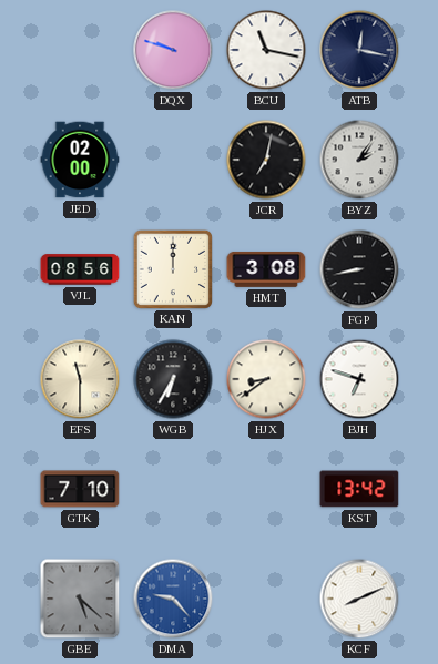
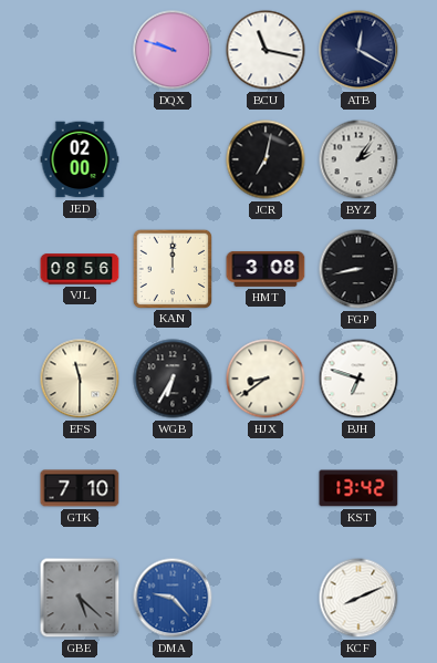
ATB: 12:17 -> 12:20 (358, 50)
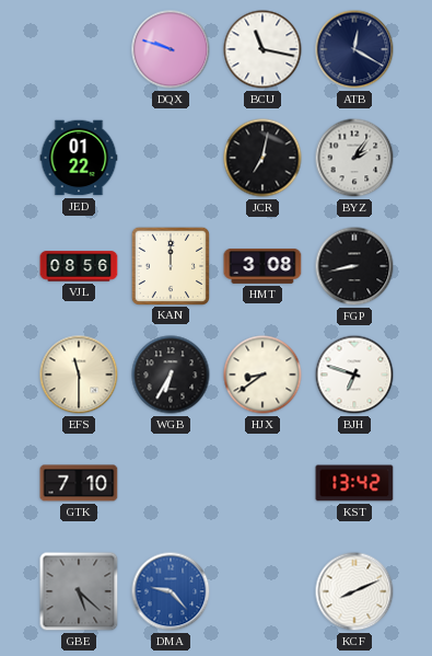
JED: 02:00 -> 01:22 (79, 158)
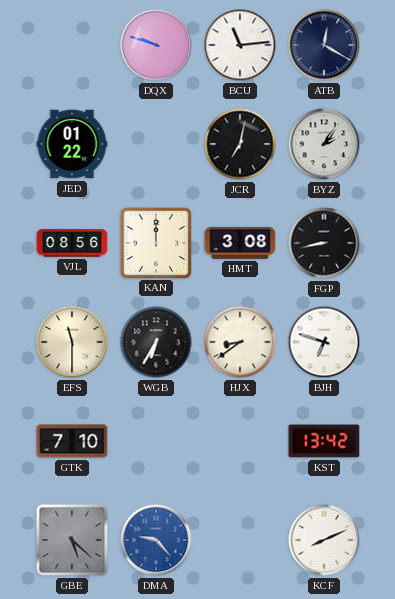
BCU: 11:17 -> 11:14 (240, 45)
